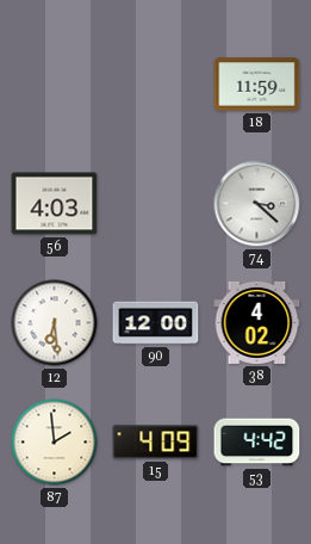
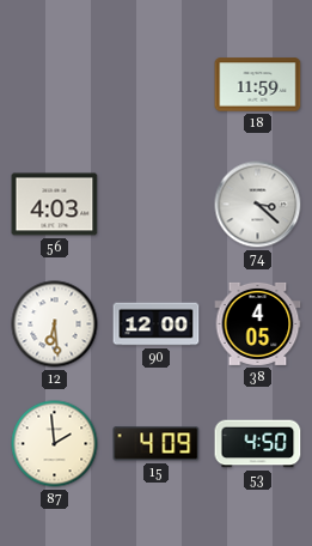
38: 4:02 -> 4:05 (258, 323)
53: 4:42 -> 4:50 (258, 444)
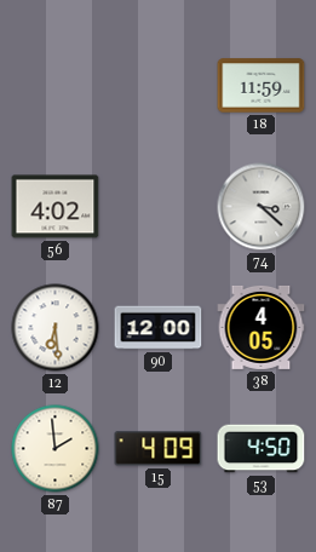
56: 4:03 -> 4:02 (56, 207)
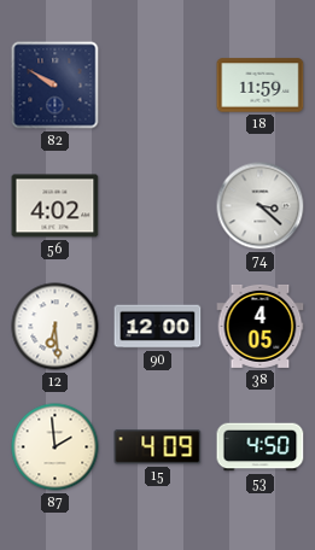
82: none -> 9:50 (56, 86)
